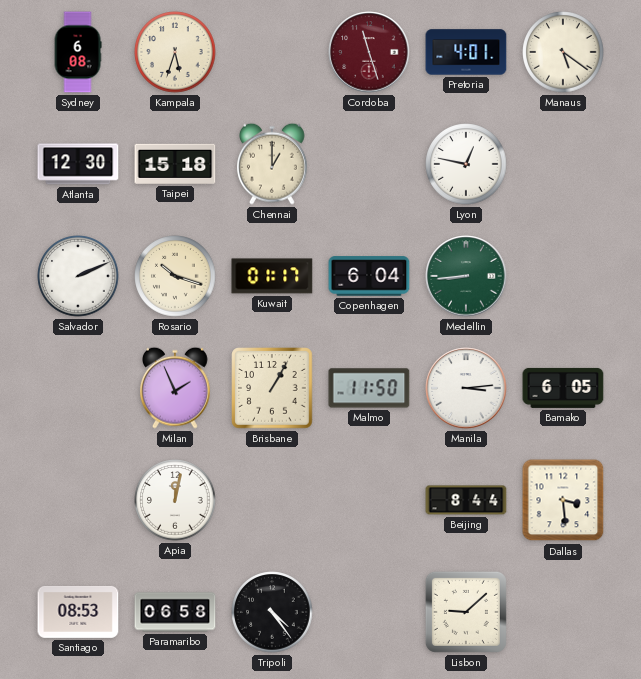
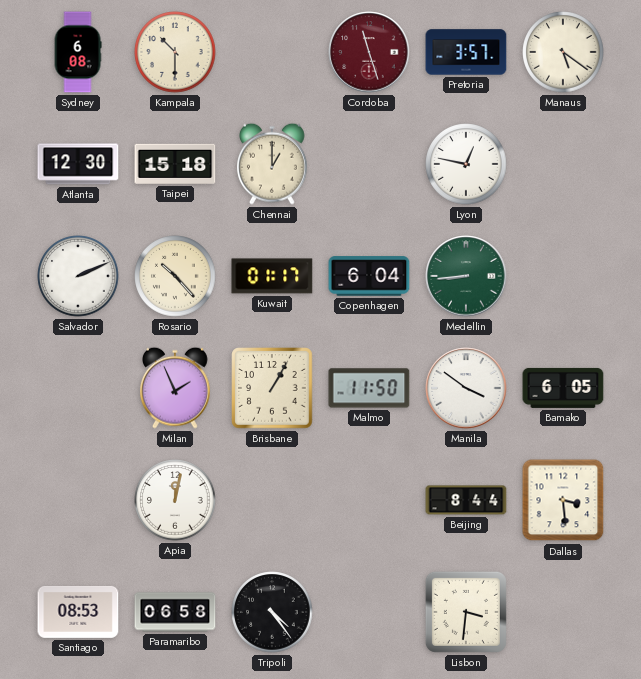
Kampala: 5:33 -> 10:30 (175, 52)
Pretoria: 4:01 -> 3:57 (466, 52)
Rosario: 10:18 -> 10:23 (175, 276)
Manila: 3:14 -> 3:51 (466, 388)
Lisbon: 9:08 -> 3:31 (466, 612)
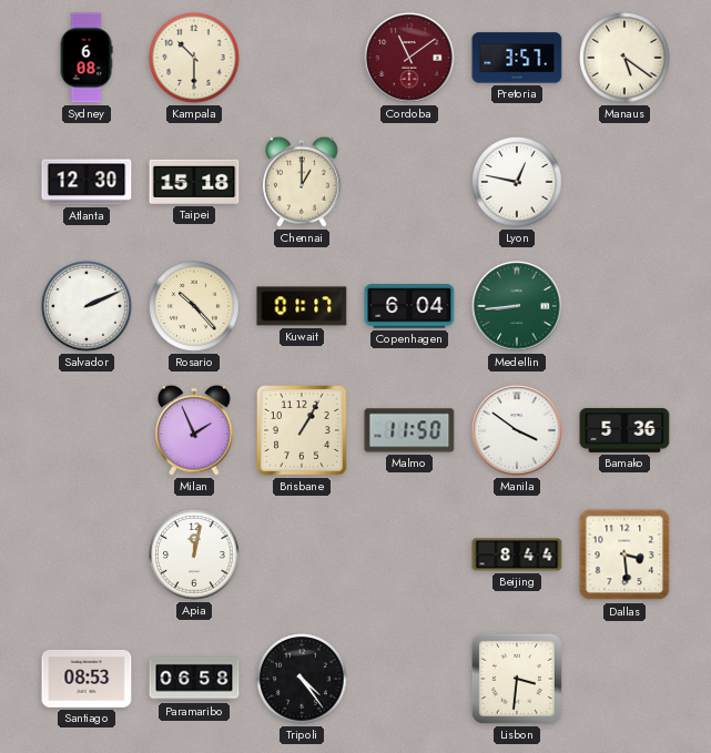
Cordoba: 11:27 -> 11:09 (409, 58)
Bamako: 6:05 -> 5:36 (624, 430)
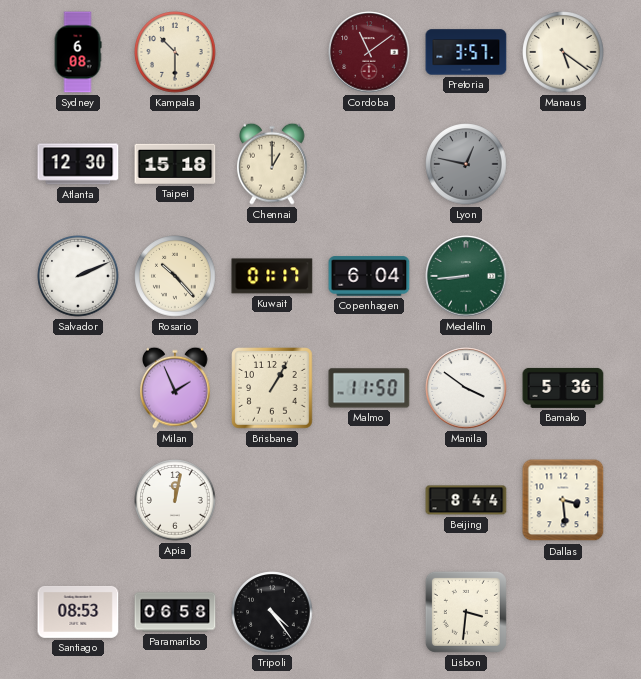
Lyon dial: white -> grey (466, 164)
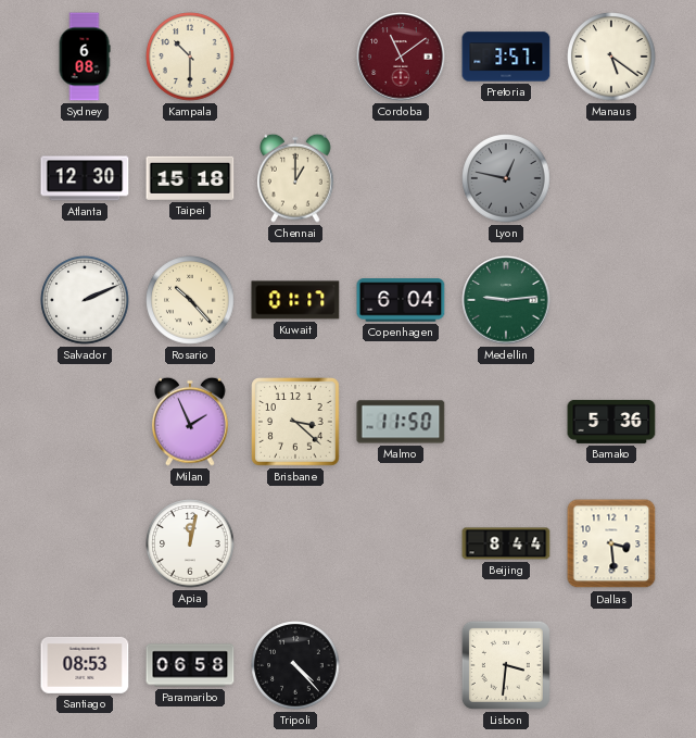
Medellin: 8:44 -> 9:14 (506, 300)
Brisbane: 1:05 -> 3:22 (295, 422)
Manila: 3:51 -> none (466, 388)
Tripoli: 4:24 -> 4:23 (295, 665)
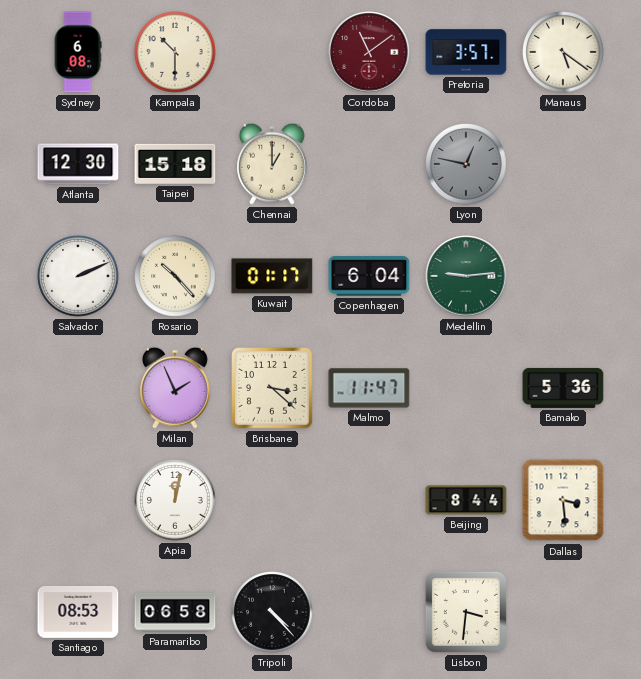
Malmo: 11:50 -> 11:47 (369, 388)
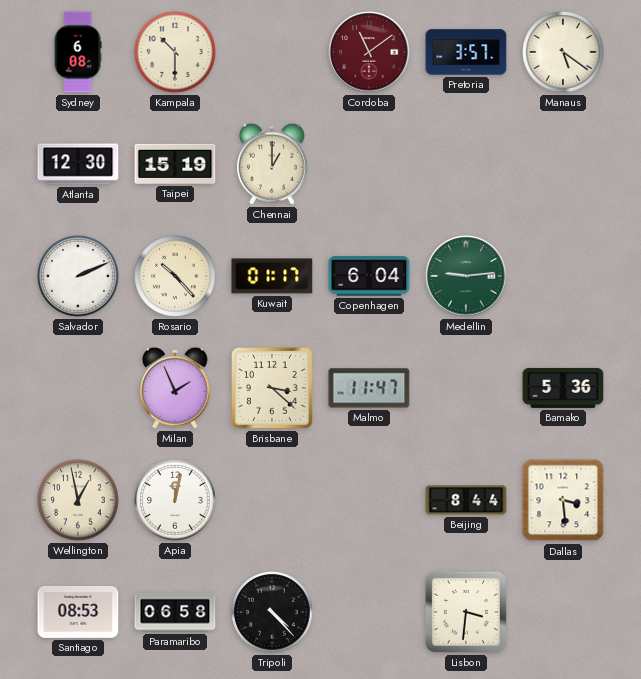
Taipei: 15:18 -> 15:19 (175, 164)
Lyon: 12:47 -> none (466, 164)
Wellington: none -> 12:58 (78, 500)
